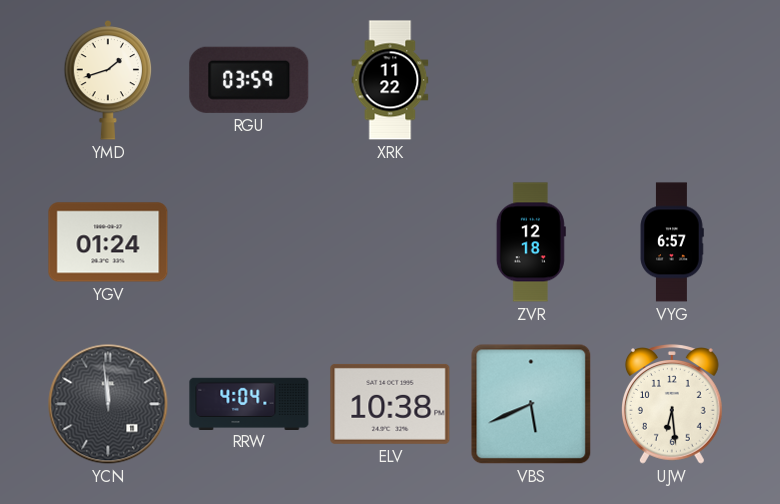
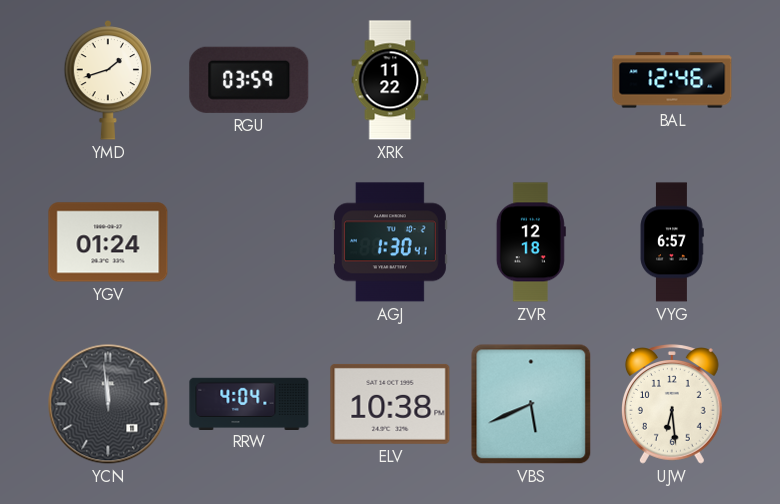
BAL: none -> 12:46 (672, 80)
AGJ: none -> 1:30 (390, 242)
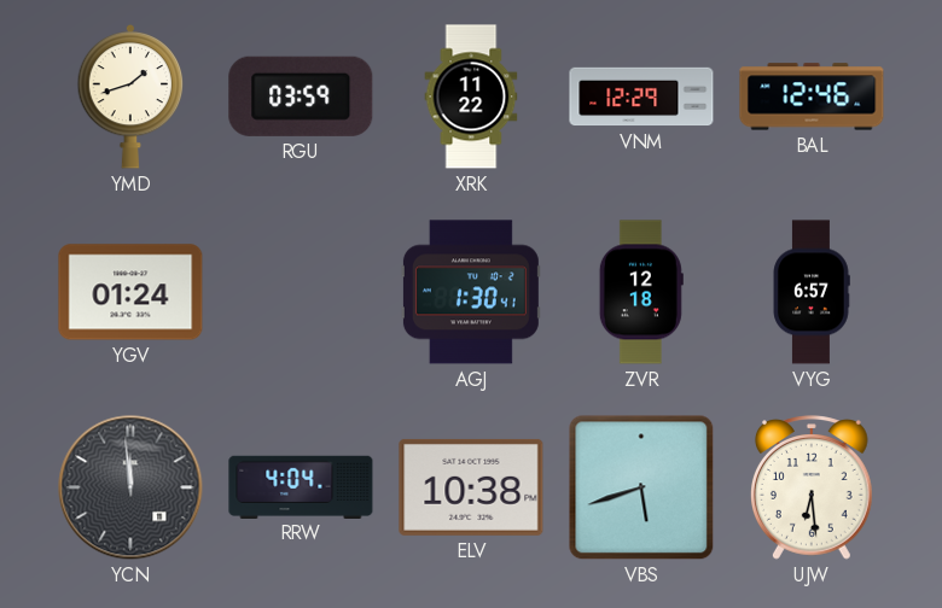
VNM: none -> 12:29 (641, 97)
VBS: 5:41 -> 5:42 (641, 487)
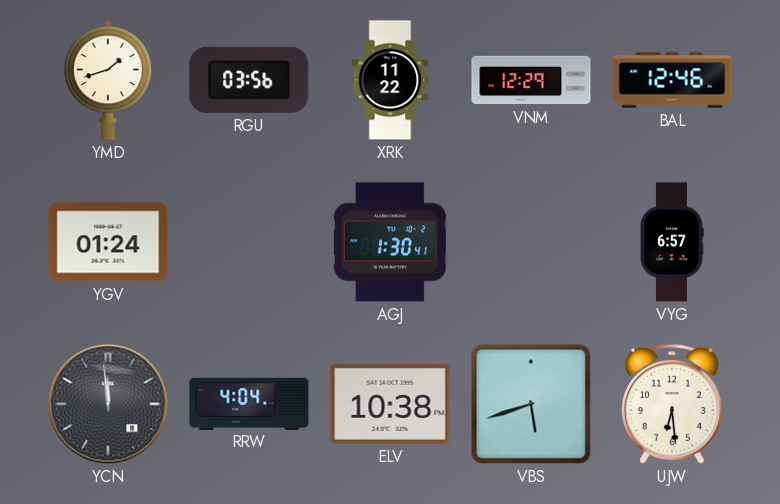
RGU: 03:59 -> 03:56 (249, 80)
ZVR: 12:18 -> none (641, 292)
